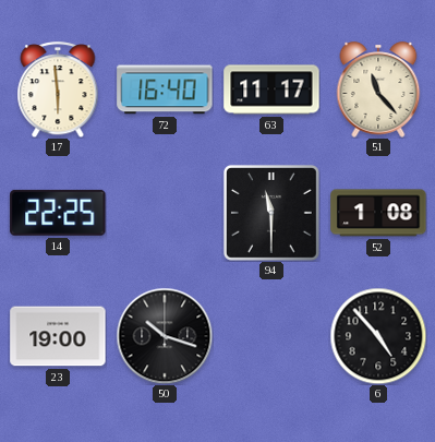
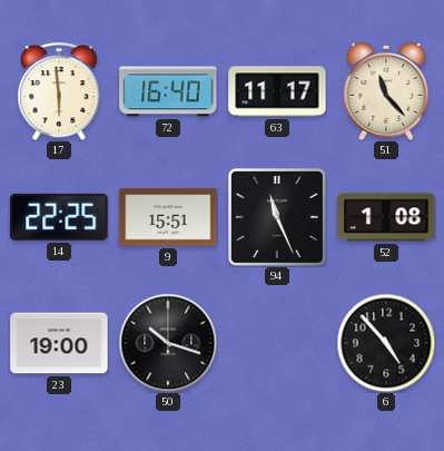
9: none -> 15:51 (168, 217)
94: 11:30 -> 11:26 (277, 217)
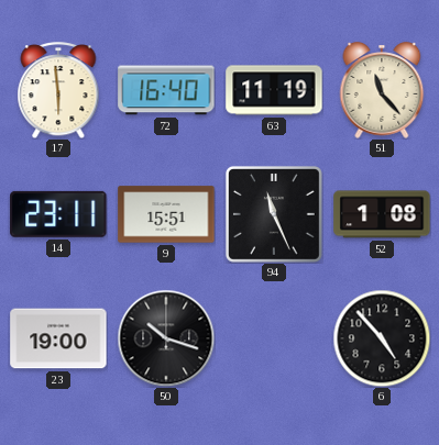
63: 11:17 -> 11:19 (274, 90)
14: 22:25 -> 23:11 (58, 214)
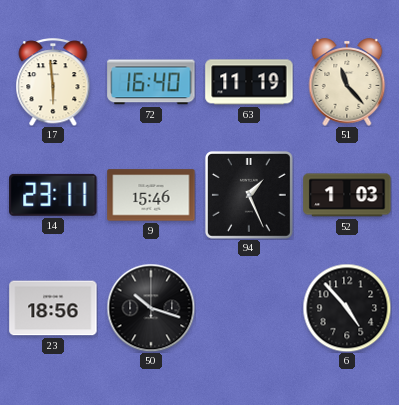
9: 15:51 -> 15:46 (151, 195)
94: 11:26 -> 1:26 (249, 195)
52: 1:08 -> 1:03 (347, 195)
23: 19:00 -> 18:56 (53, 308)
